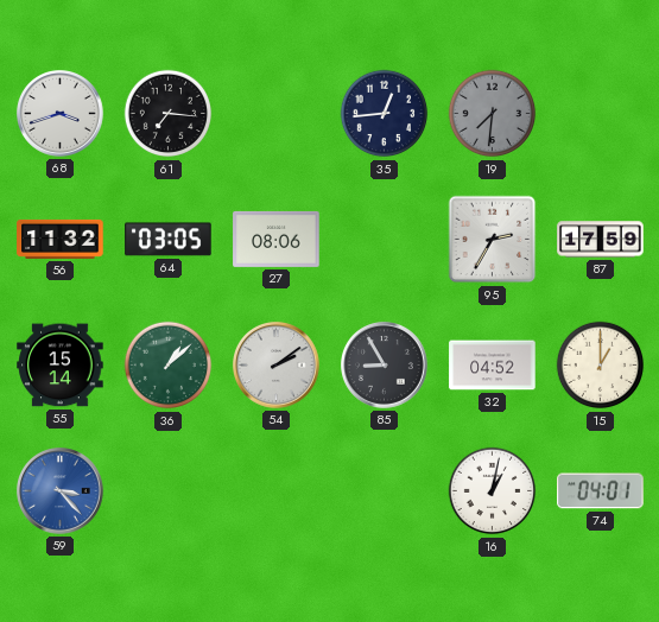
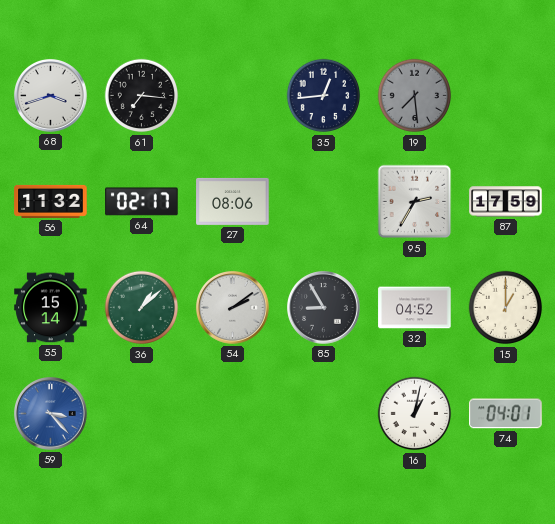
19: 7:31 -> 7:29 (415, 96)
64: 03:05 -> 02:17 (142, 202)
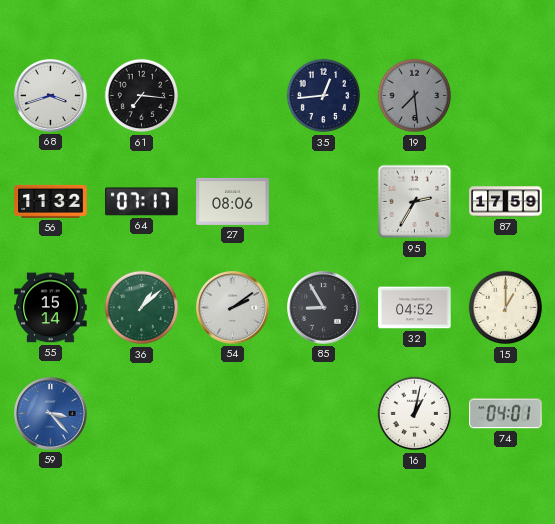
64: 02:17 -> 07:17 (142, 202)
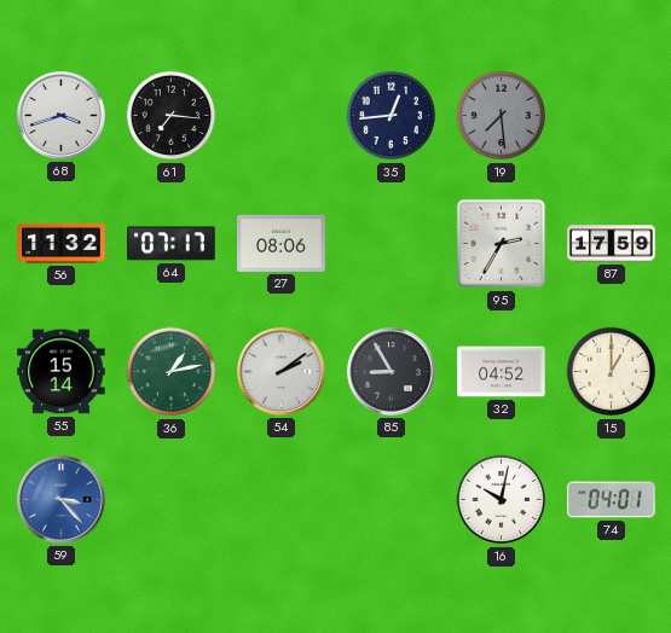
36: 1:08 -> 1:13 (172, 372)
16: 1:02 -> 10:02 (502, 500)
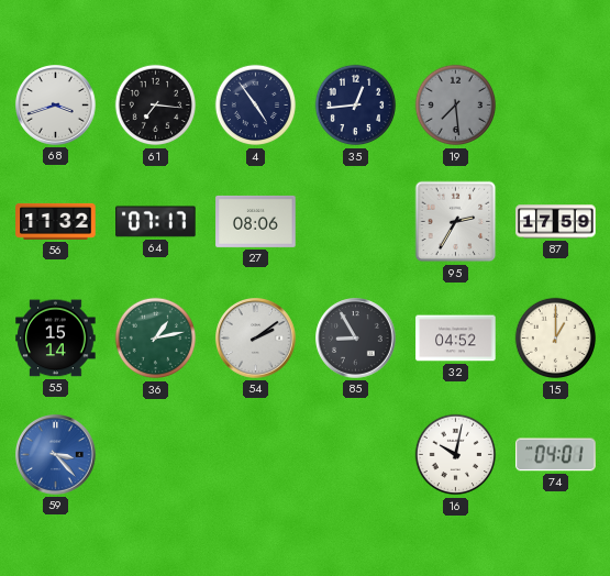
4: none -> 4:54 (256, 106)
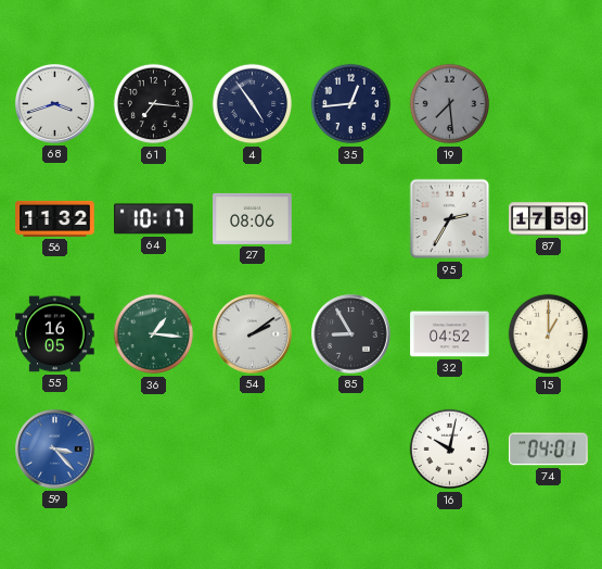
64: 07:17 -> 10:17 (154, 219)
55: 15:14 -> 16:05 (55, 334)
36: 1:13 -> 1:16 (154, 334)
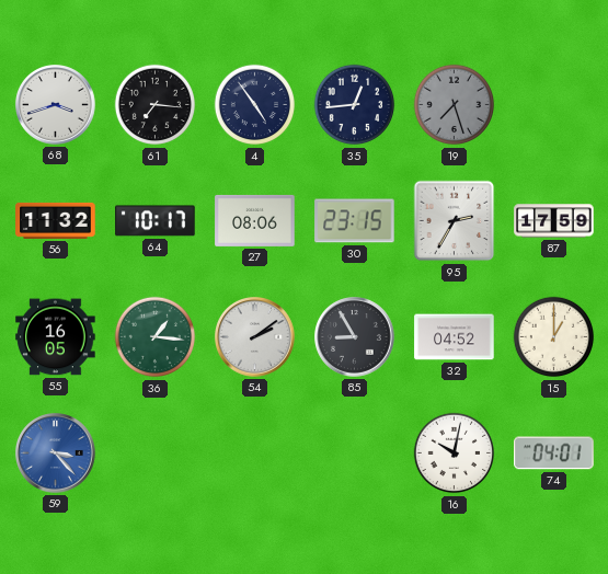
19: 7:29 -> 7:27 (455, 105)
30: none -> 23:15 (355, 221)
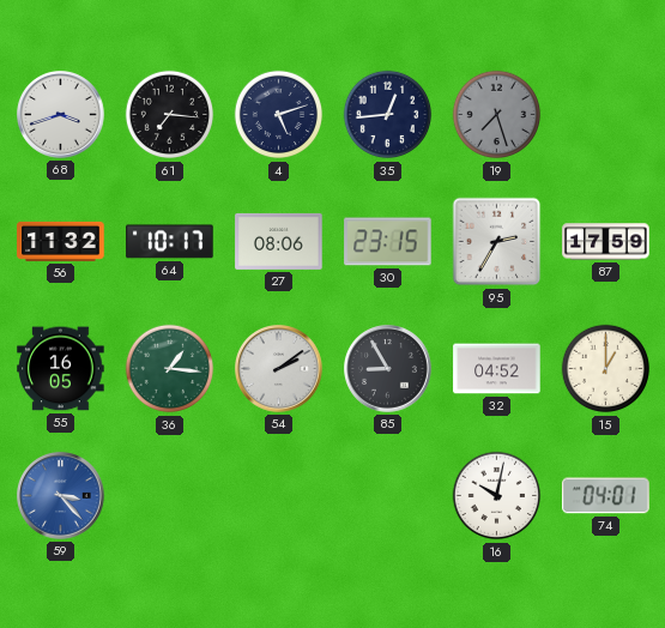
4: 4:54 -> 5:12 (279, 115)
